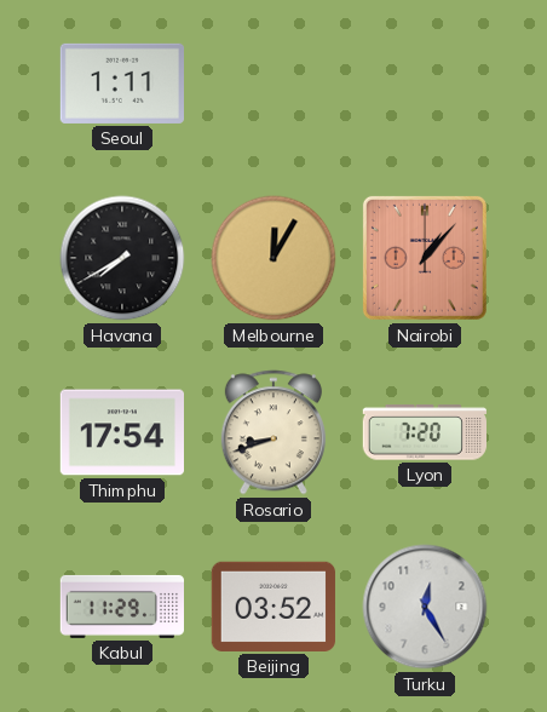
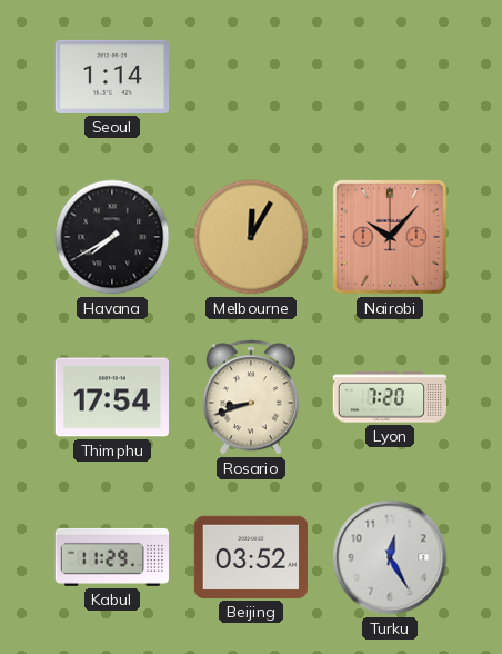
Seoul: 1:11 -> 1:14 (111, 77)
Nairobi: 1:07 -> 10:07 (390, 237)
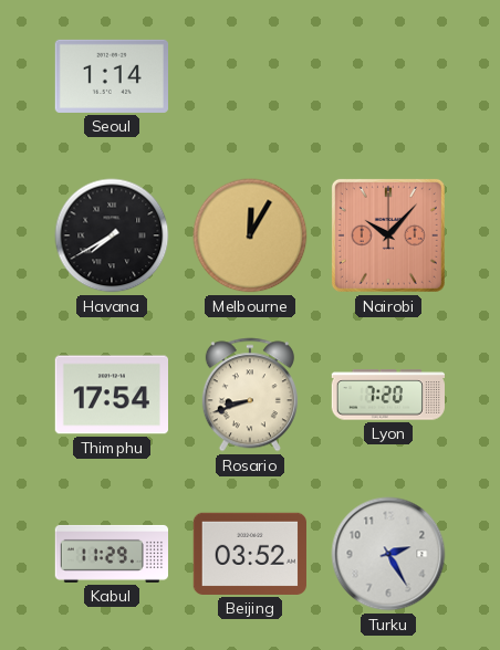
Turku: 12:25 -> 2:25 (388, 554)
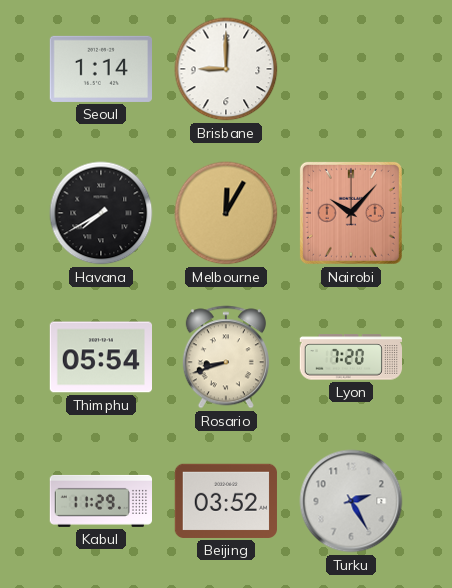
Brisbane: none -> 9:00 (226, 69)
Thimphu: 17:54 -> 05:54 (100, 357)
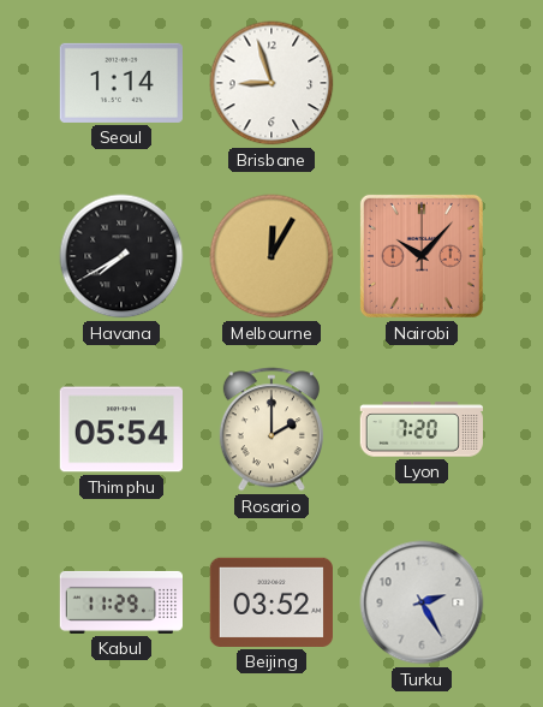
Brisbane: 9:00 -> 8:57 (271, 83)
Rosario: 8:42 -> 2:00 (271, 429)
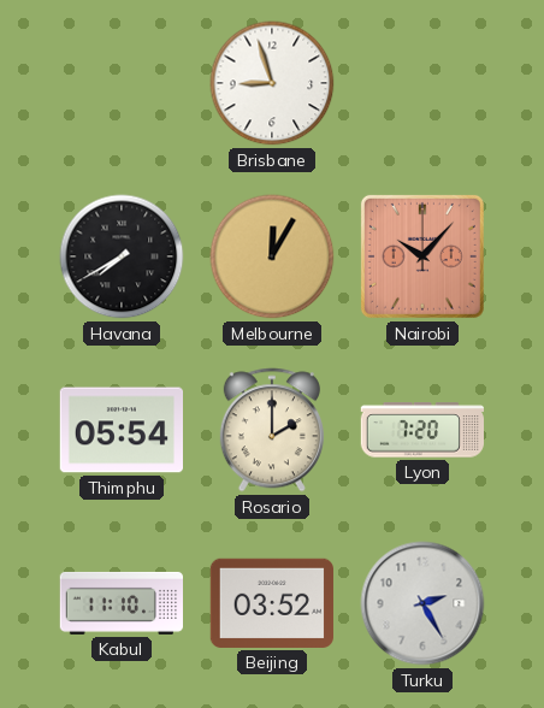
Seoul: 1:14 -> none (120, 83)
Kabul: 11:29 -> 11:10 (120, 603)
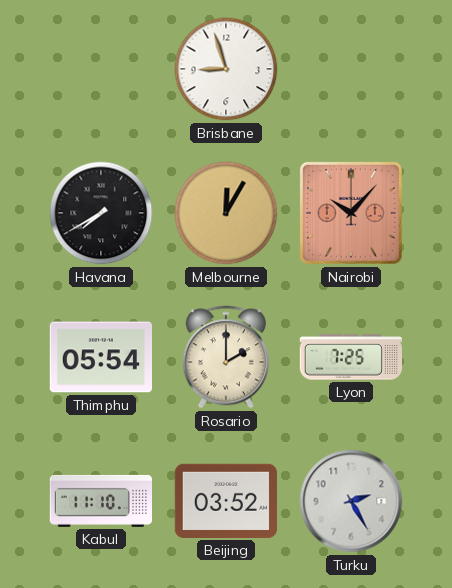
Lyon: 7:20 -> 7:25 (350, 357)
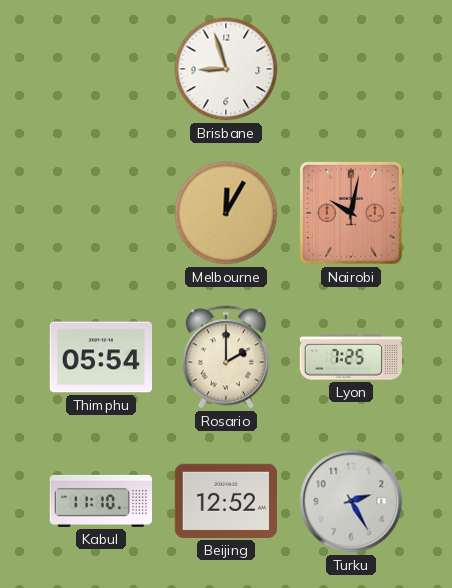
Havana: 7:40 -> none (101, 213)
Nairobi: 10:07 -> 10:02 (351, 213)
Beijing: 03:52 -> 12:52 (225, 501)
